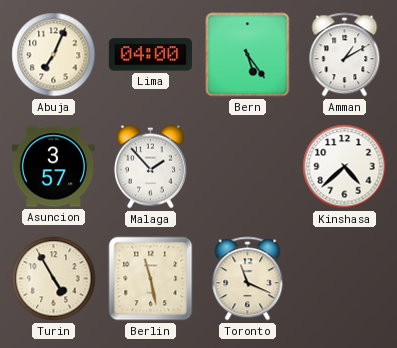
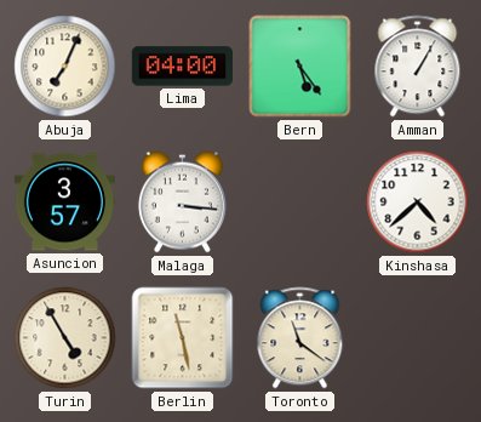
Amman: 1:10 -> 1:05 (418, 67)
Malaga: 1:53 -> 3:16 (182, 203)
Toronto: 11:19 -> 11:21 (300, 338)
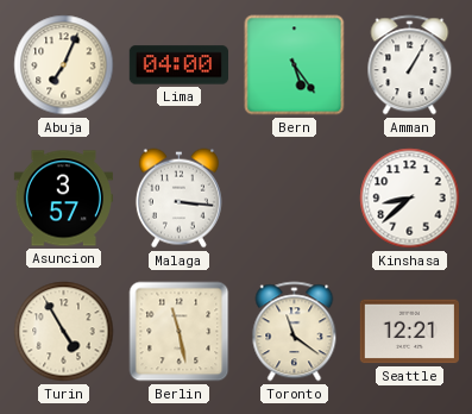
Kinshasa: 4:38 -> 8:38 (410, 199)
Seattle: none -> 12:21 (409, 332)
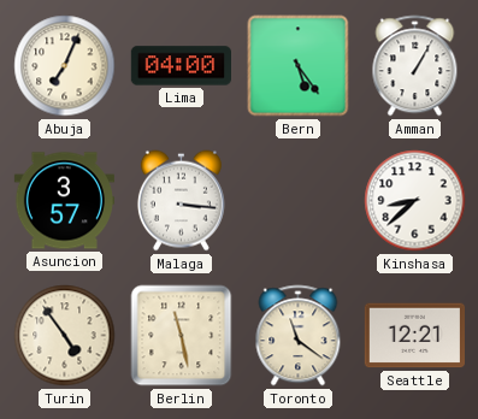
Turin: 4:55 -> 4:54 (65, 336)
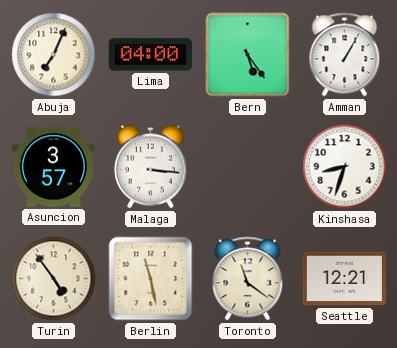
Kinshasa: 8:38 -> 8:33 (345, 167)
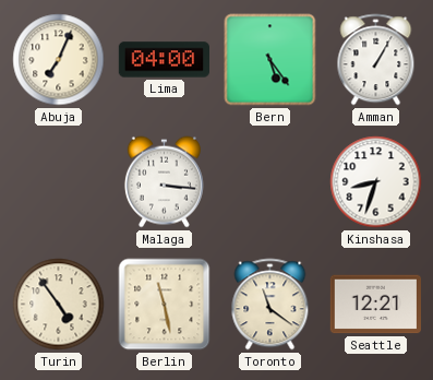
Asuncion: 3:57 -> none (53, 167)
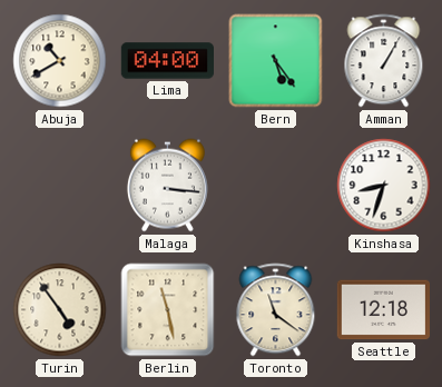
Abuja: 7:04 -> 10:40 (60, 61)
Seattle: 12:21 -> 12:18 (383, 310)
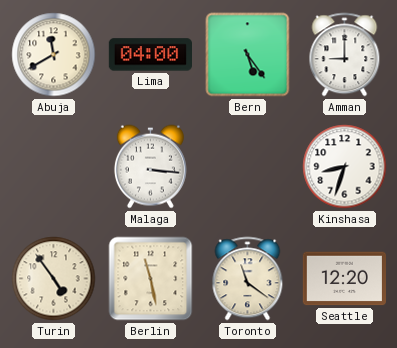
Abuja: 10:40 -> 11:40 (54, 55)
Amman: 1:05 -> 9:00 (345, 55)
Seattle: 12:18 -> 12:20 (344, 279)
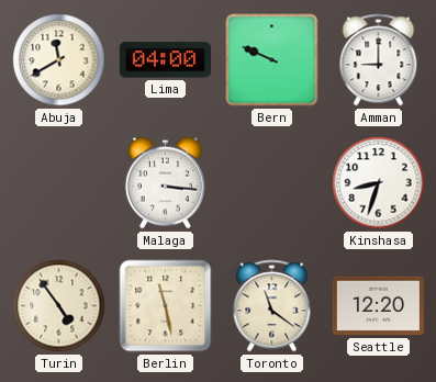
Bern: 5:24 -> 9:49 (272, 60)
